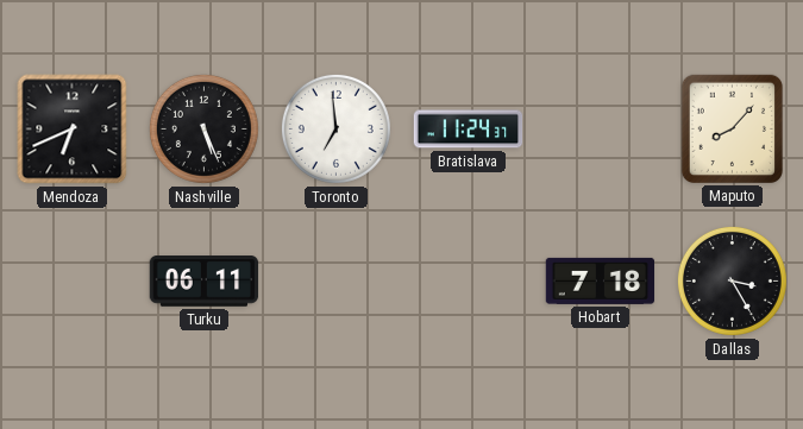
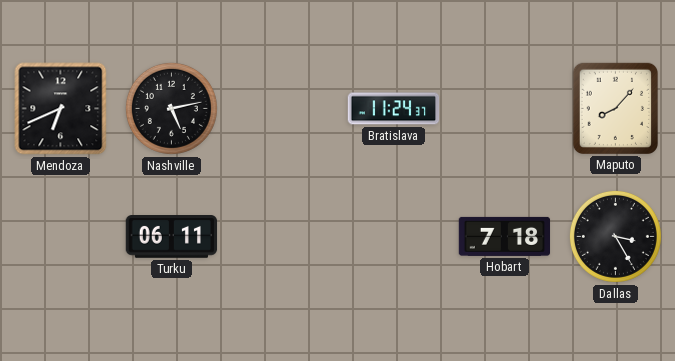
Nashville: 5:26 -> 5:13 (171, 108)
Toronto: 6:59 -> none (335, 128)
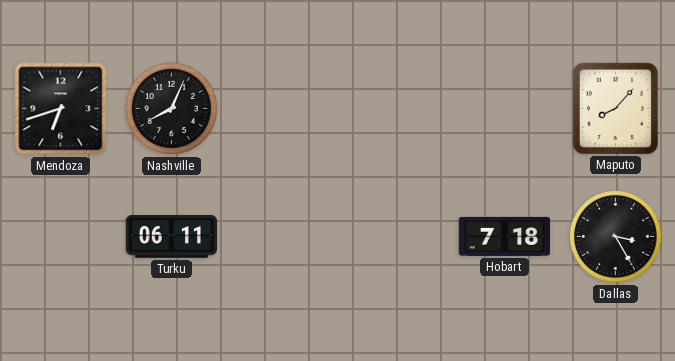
Mendoza: 6:41 -> 6:42 (61, 109)
Nashville: 5:13 -> 8:04 (171, 108)
Bratislava: 11:24 -> none (394, 109)
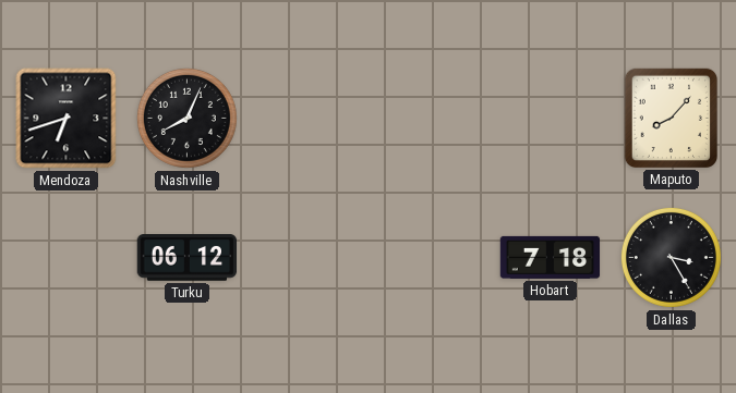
Turku: 06:11 -> 06:12 (188, 258)
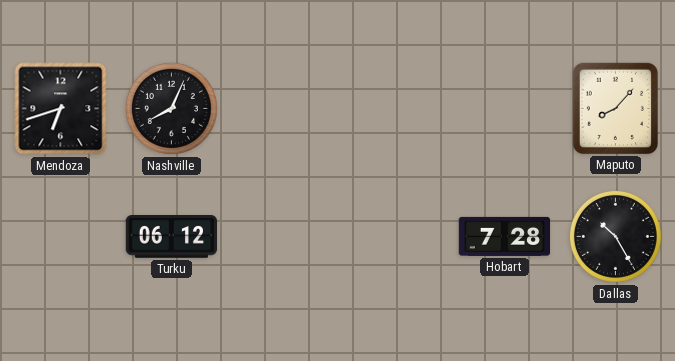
Hobart: 7:18 -> 7:28 (505, 236)
Dallas: 3:25 -> 10:25 (615, 236)
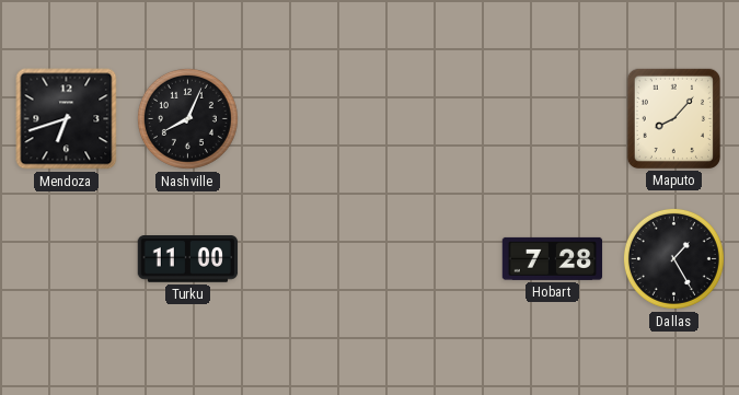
Turku: 06:12 -> 11:00 (188, 259)
Dallas: 10:25 -> 1:25 (673, 258)
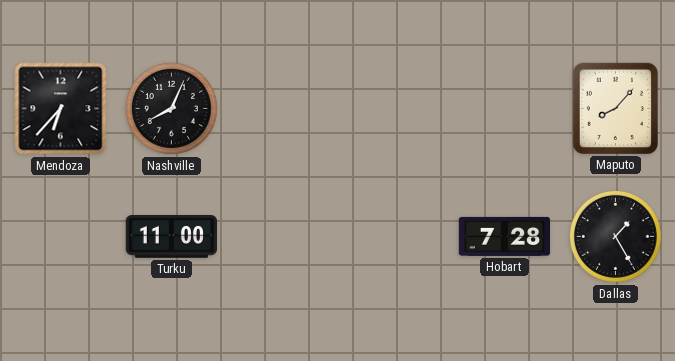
Mendoza: 6:42 -> 6:37 (61, 109)
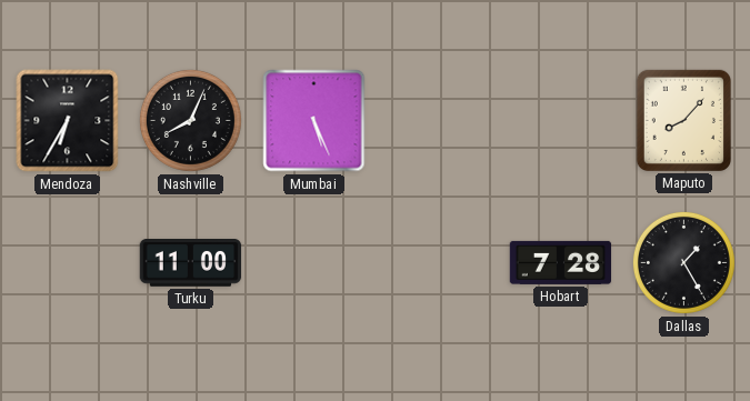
Mendoza: 6:37 -> 6:35 (68, 121)
Mumbai: none -> 5:26 (314, 121)
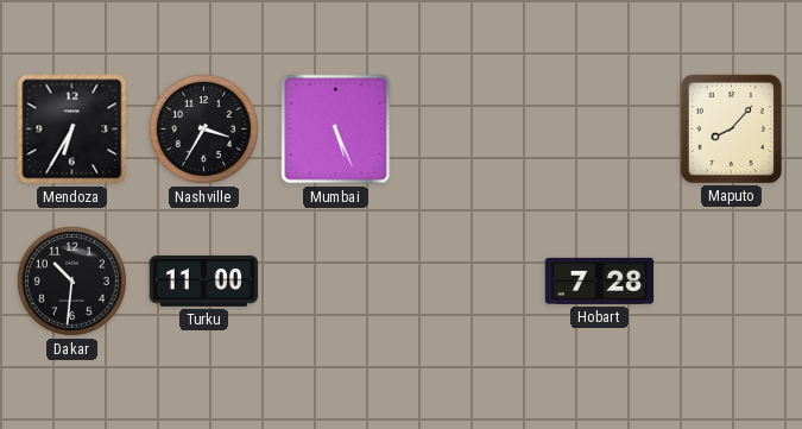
Nashville: 8:04 -> 3:35 (203, 128)
Dakar: none -> 10:31 (71, 280)
Dallas: 1:25 -> none (683, 262)
